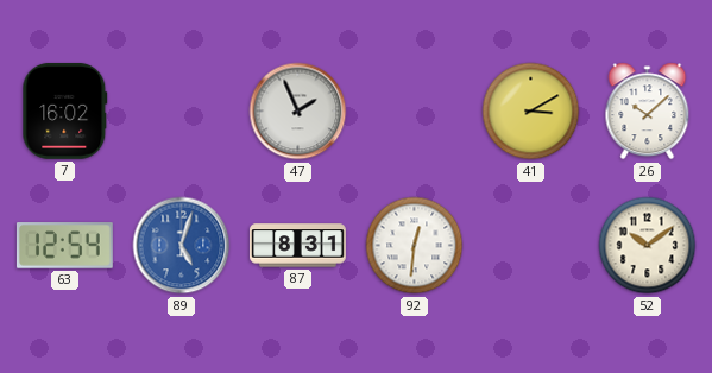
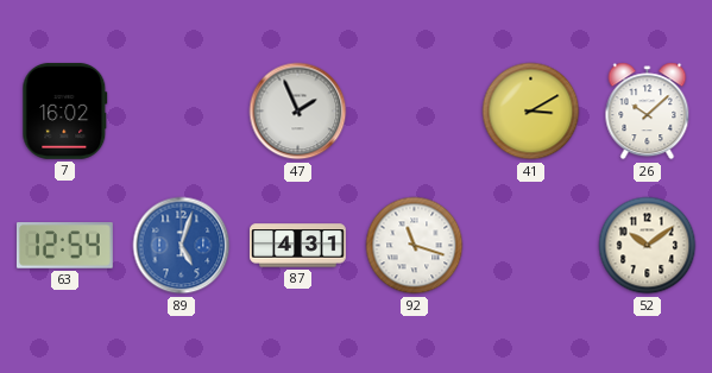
87: 8:31 -> 4:31 (298, 246)
92: 12:31 -> 11:18 (415, 246)
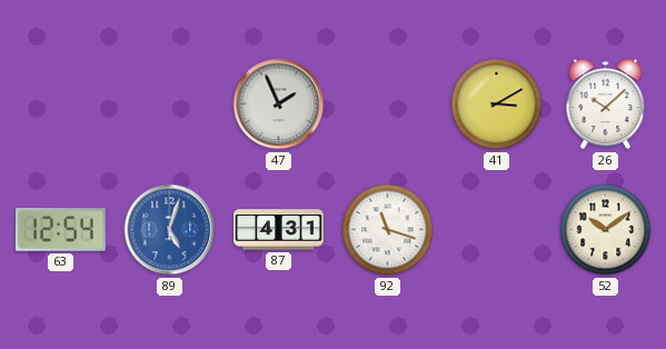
7: 16:02 -> none (65, 110)
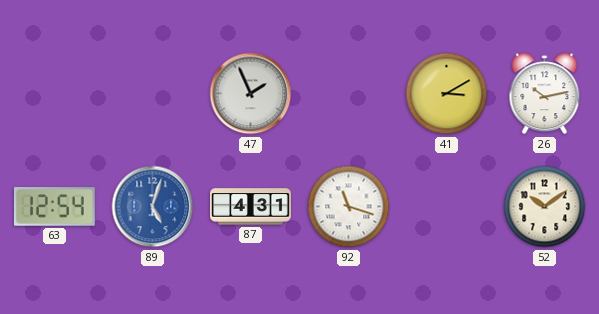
26: 10:08 -> 10:13 (545, 94)
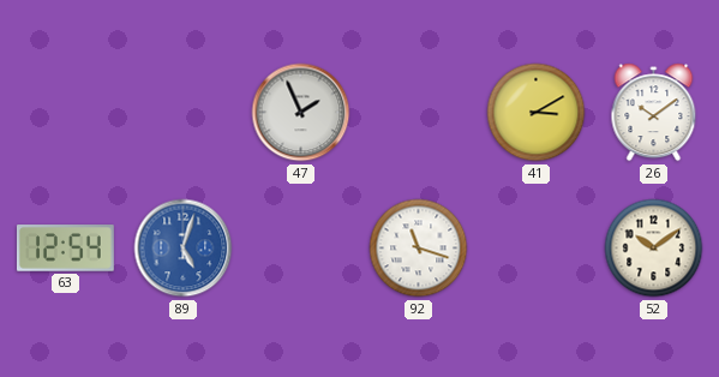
26: 10:13 -> 10:09 (654, 113)
87: 4:31 -> none (251, 207)
